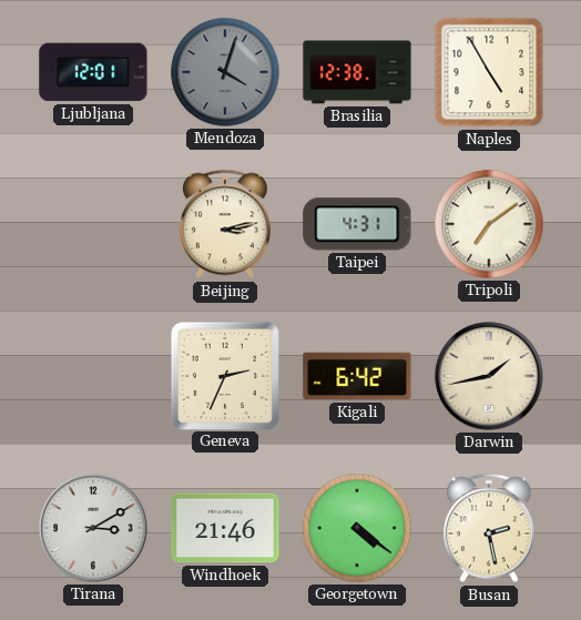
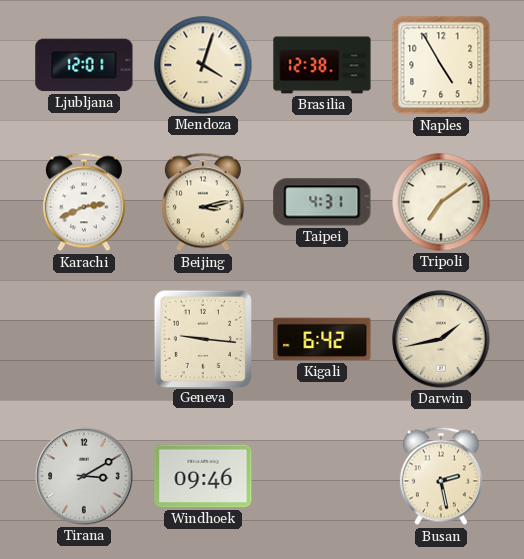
Mendoza dial: grey -> cream (203, 65)
Karachi: none -> 2:41 (84, 202)
Geneva: 2:34 -> 9:16 (202, 338)
Windhoek: 21:46 -> 09:46 (203, 476)
Georgetown: 4:21 -> none (357, 528)
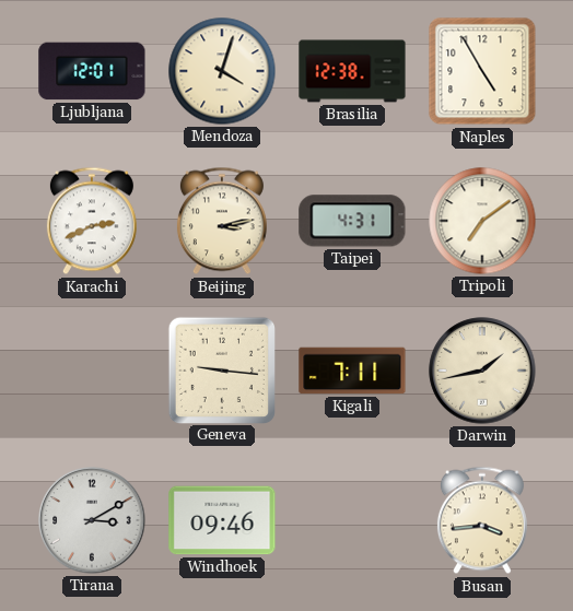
Kigali: 6:42 -> 7:11 (352, 371)
Busan: 2:28 -> 3:44 (482, 520)
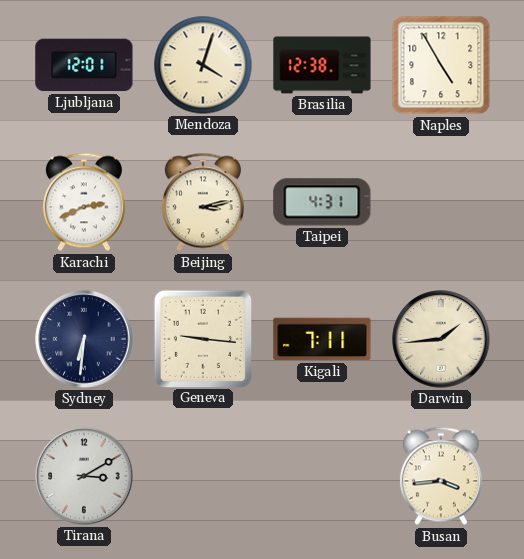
Tripoli: 7:09 -> none (482, 221)
Sydney: none -> 6:31 (84, 339)
Darwin: 1:43 -> 1:44 (441, 339)
Windhoek: 09:46 -> none (222, 520)
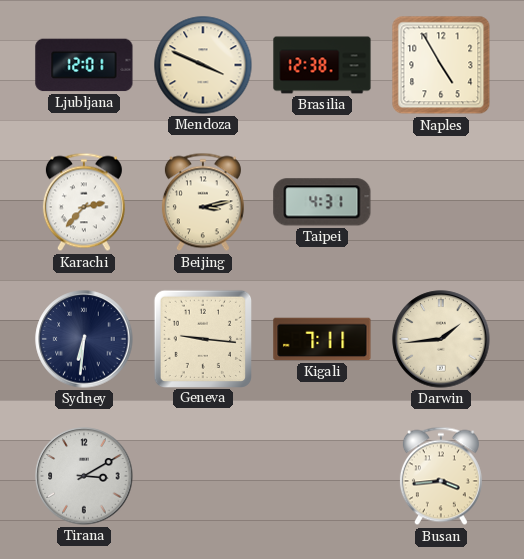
Mendoza: 4:03 -> 3:49 (203, 65)
Karachi: 2:41 -> 2:37 (84, 202)
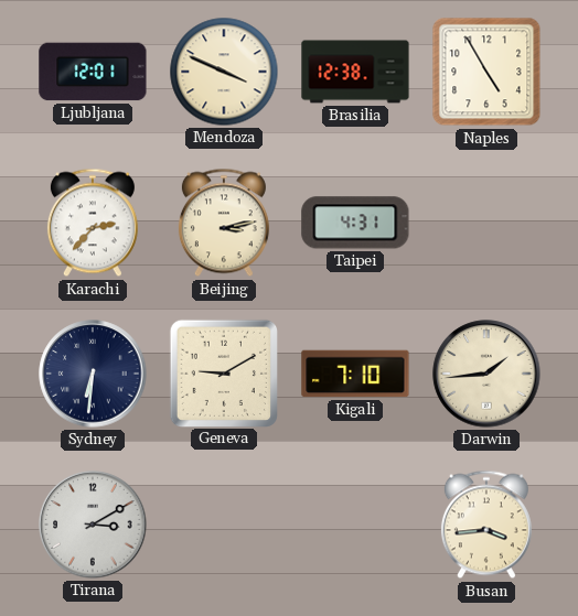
Geneva: 9:16 -> 9:10 (223, 372)
Kigali: 7:11 -> 7:10 (355, 374)
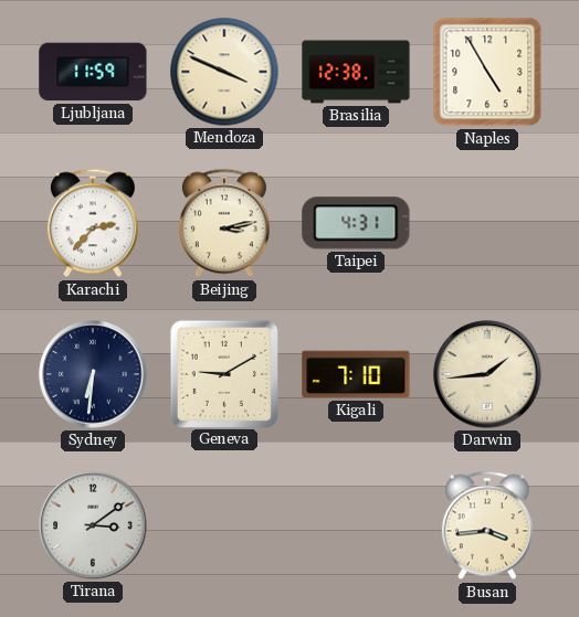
Ljubljana: 12:01 -> 11:59 (93, 72)
Tirana: 3:10 -> 3:09 (93, 525)
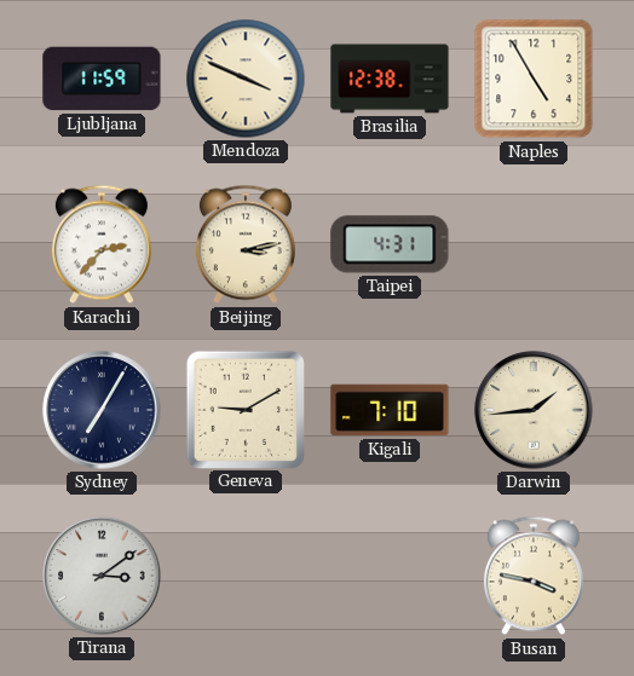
Sydney: 6:31 -> 7:05 (102, 410)
Busan: 3:44 -> 3:47 (534, 576)
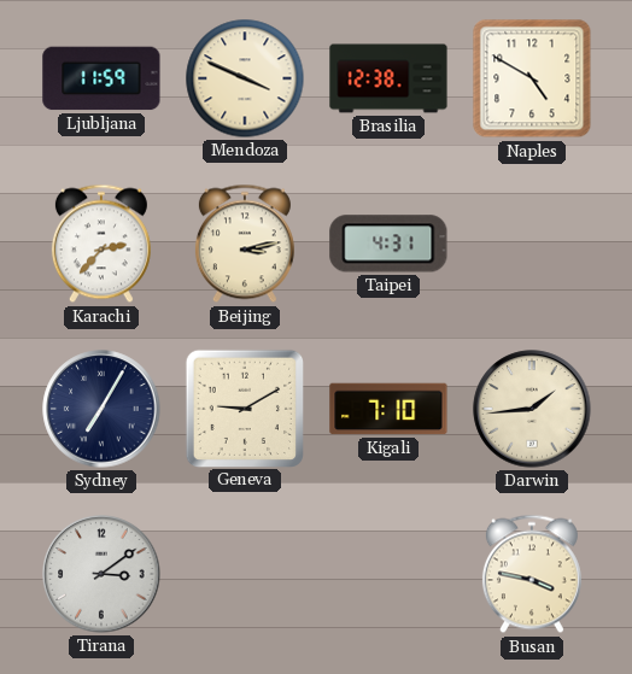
Naples: 4:55 -> 4:50 (532, 78)
